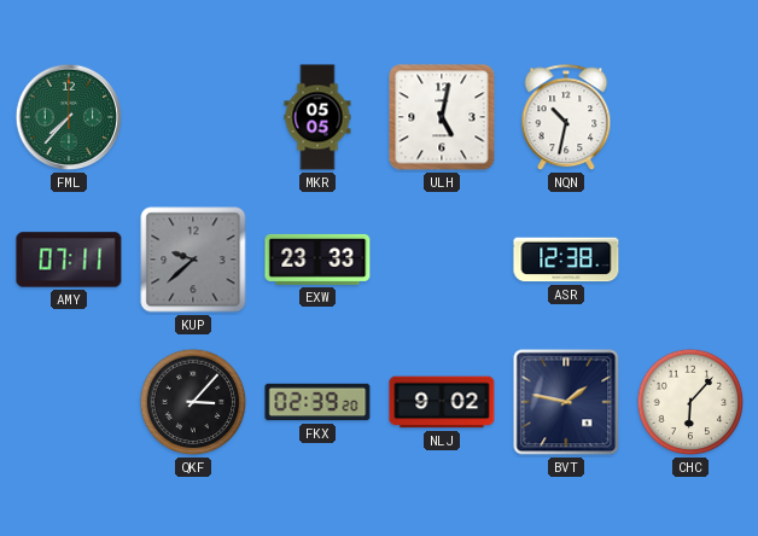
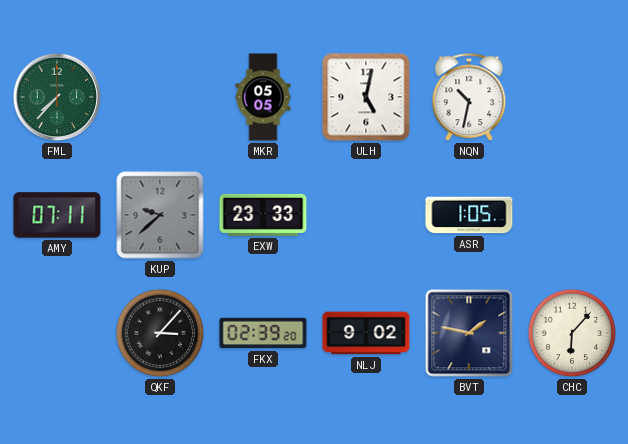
ASR: 12:38 -> 1:05 (469, 215)
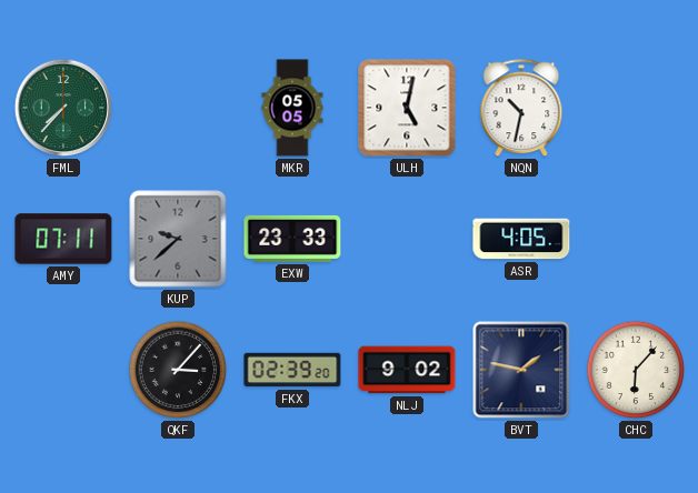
ASR: 1:05 -> 4:05 (521, 239)
